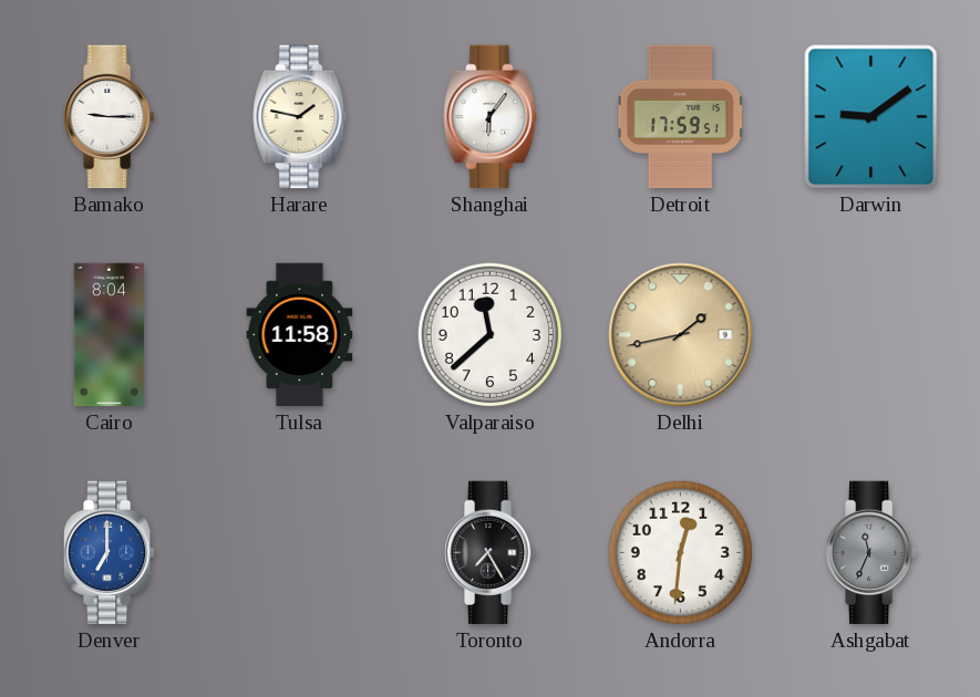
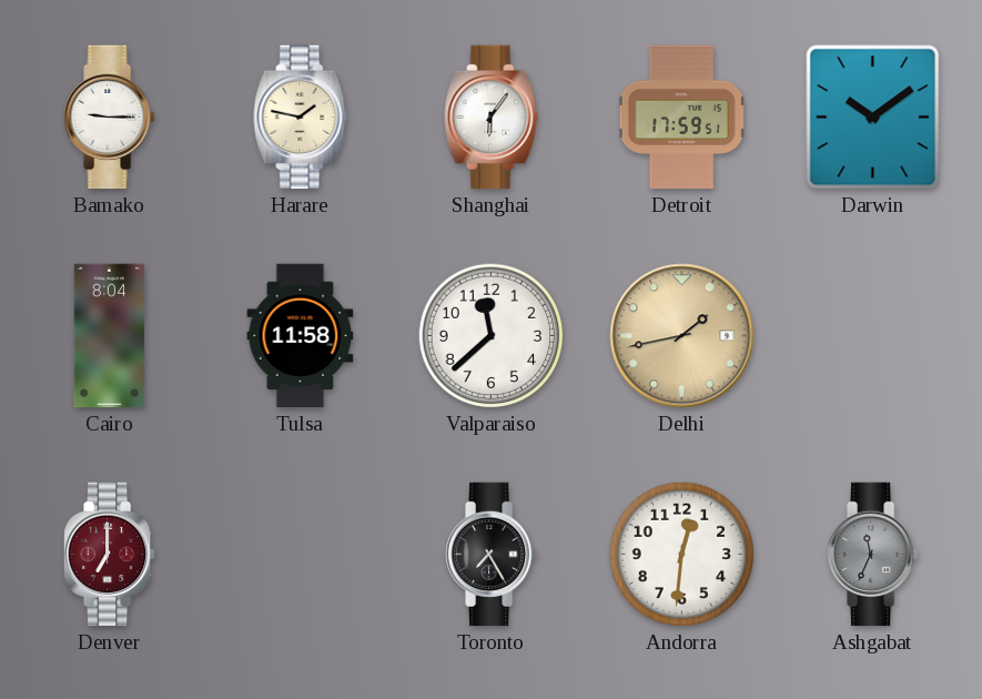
Darwin: 9:09 -> 10:09 (873, 118)
Denver dial: blue -> burgundy (110, 555)
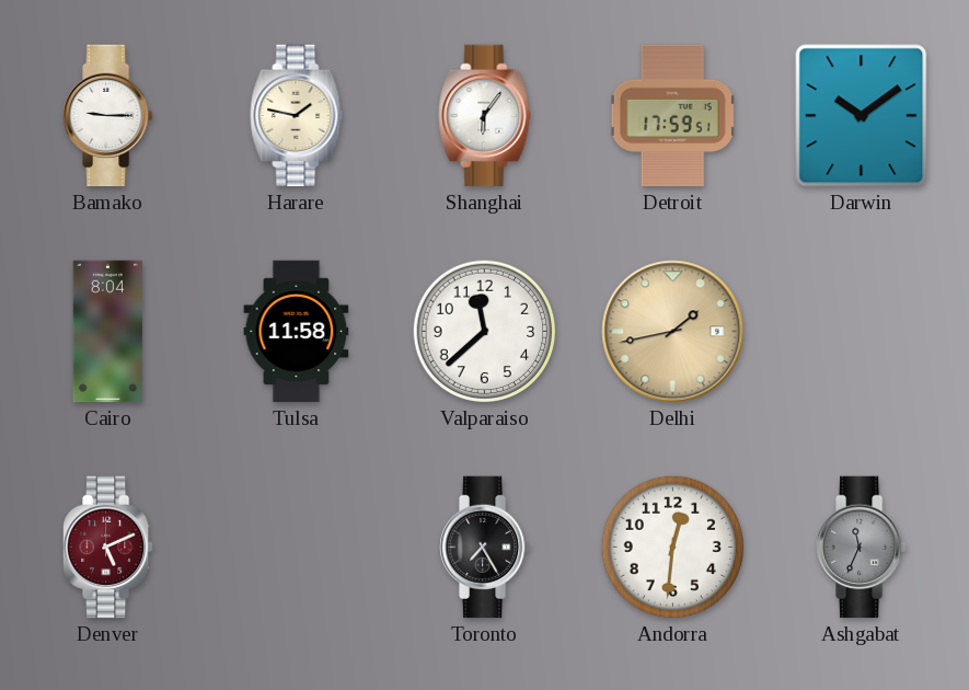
Denver: 7:00 -> 5:11 (108, 548)
